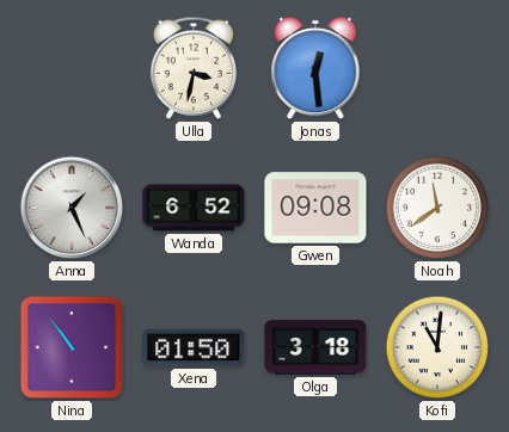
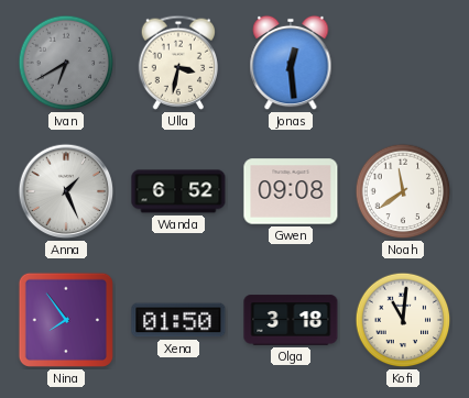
Ivan: none -> 6:40 (66, 63)
Nina: 10:54 -> 7:54 (66, 320)
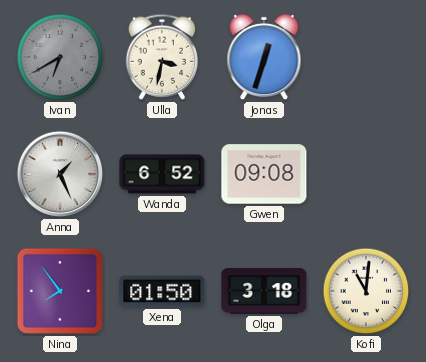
Jonas: 12:29 -> 12:33 (264, 57)
Noah: 11:39 -> none (403, 191)
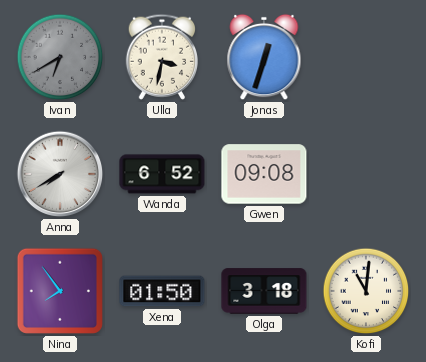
Anna: 1:26 -> 7:40 (60, 174)
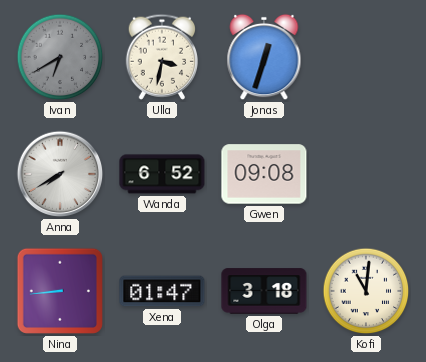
Nina: 7:54 -> 8:44 (60, 291)
Xena: 01:50 -> 01:47 (162, 291)
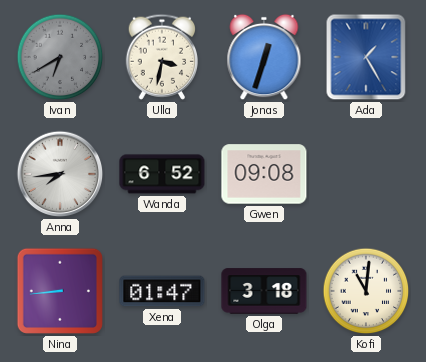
Ada: none -> 1:25 (366, 57)
Anna: 7:40 -> 7:44 (60, 174)
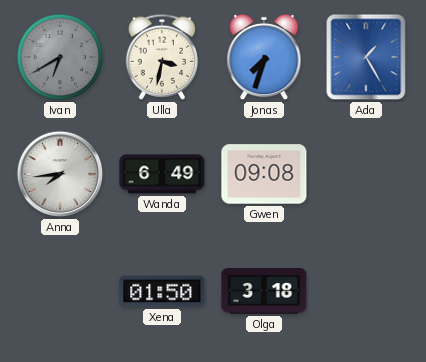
Jonas: 12:33 -> 7:33 (264, 57)
Wanda: 6:52 -> 6:49 (162, 174)
Nina: 8:44 -> none (60, 291)
Xena: 01:47 -> 01:50 (162, 291)
Kofi: 11:01 -> none (366, 291)
